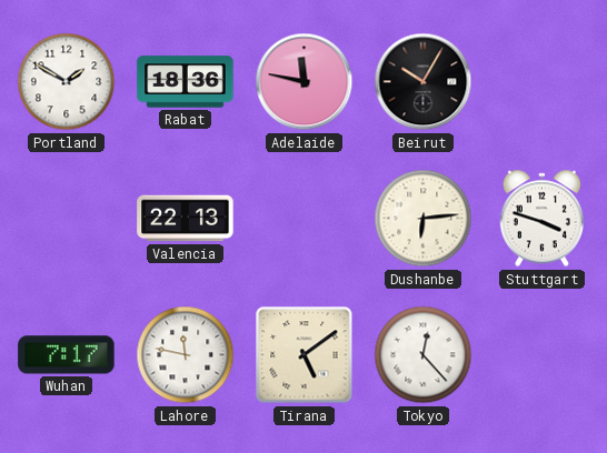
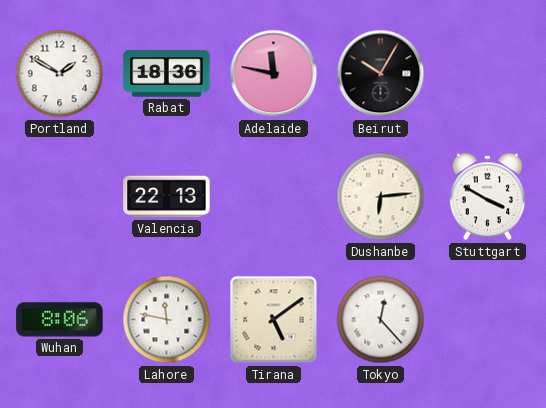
Stuttgart: 3:48 -> 3:50 (487, 197)
Wuhan: 7:17 -> 8:06 (60, 320)
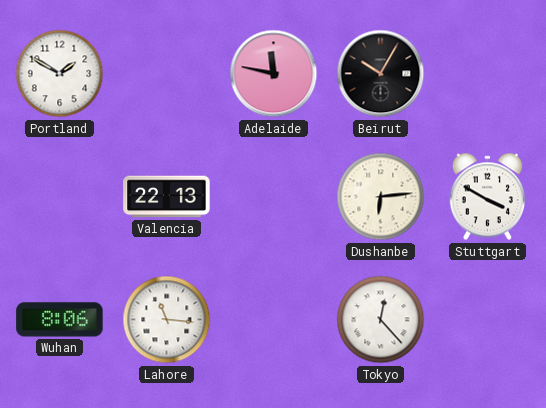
Rabat: 18:36 -> none (167, 74)
Lahore: 11:47 -> 11:16 (167, 320)
Tirana: 5:09 -> none (274, 320)
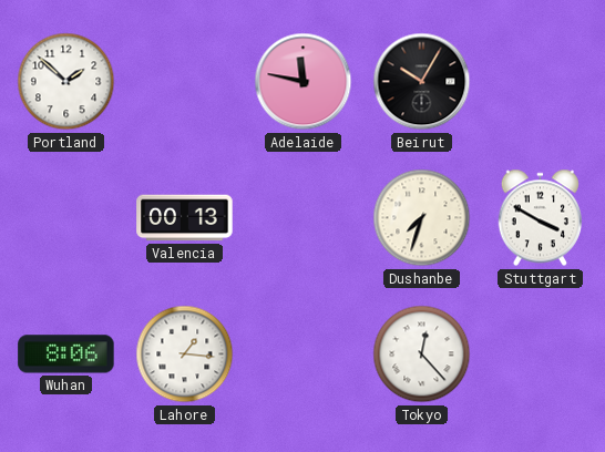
Portland: 1:50 -> 1:52 (66, 82)
Valencia: 22:13 -> 00:13 (185, 218)
Dushanbe: 6:14 -> 7:33 (422, 218)
Lahore: 11:16 -> 1:16 (185, 355)
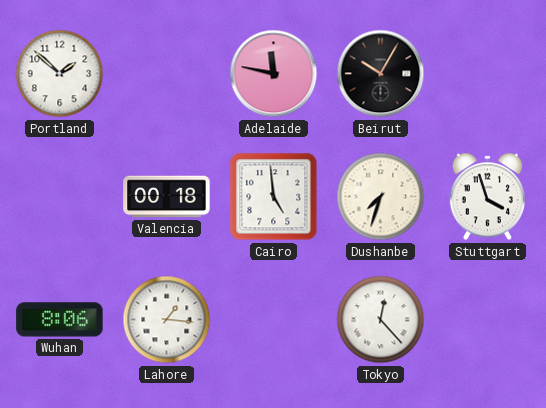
Valencia: 00:13 -> 00:18 (167, 197)
Cairo: none -> 4:59 (274, 197)
Stuttgart: 3:50 -> 3:57 (487, 197)
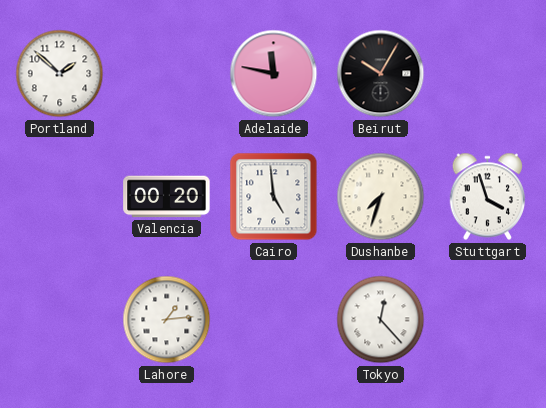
Valencia: 00:18 -> 00:20 (167, 197)
Wuhan: 8:06 -> none (60, 320)
Lahore: 1:16 -> 1:14 (167, 320)
